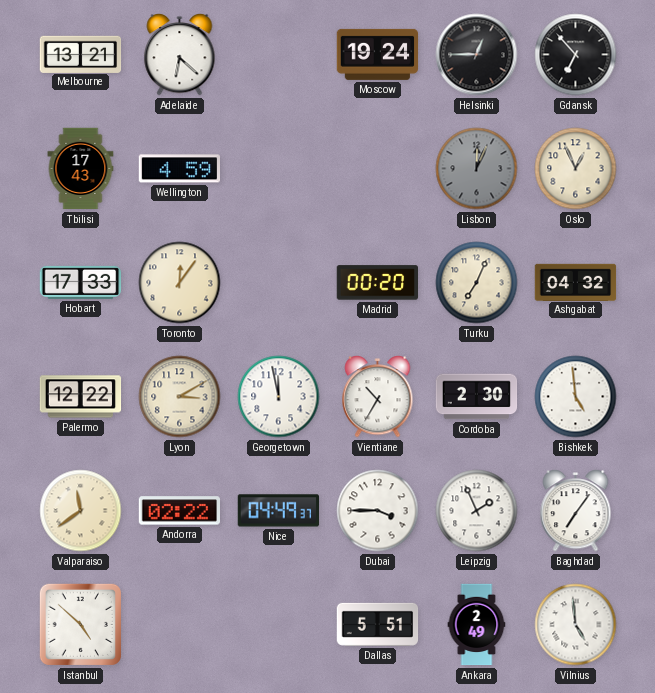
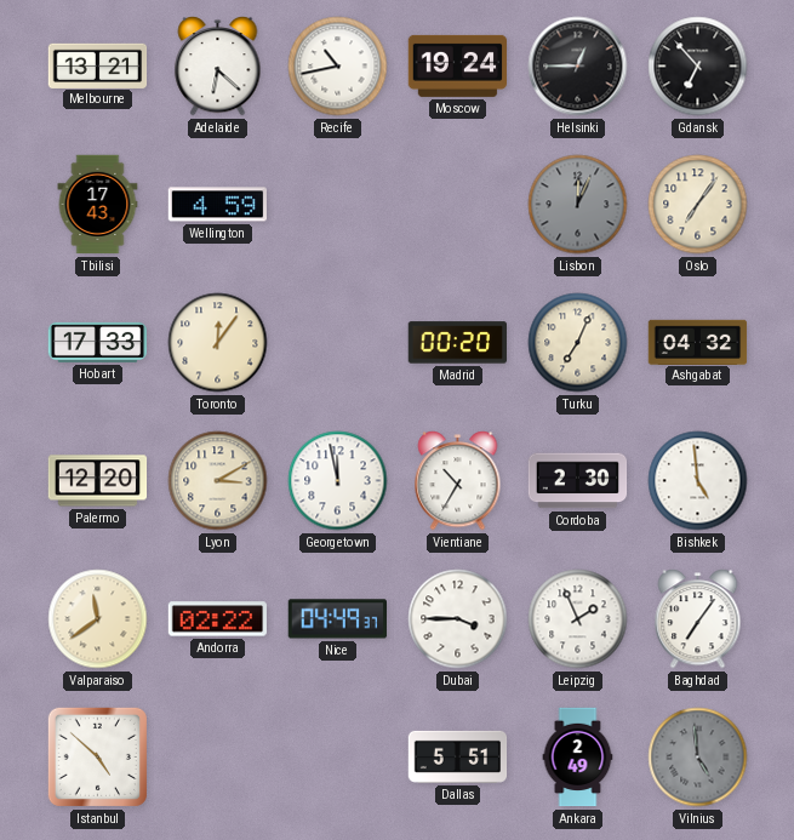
Recife: none -> 10:43 (338, 67)
Oslo: 12:56 -> 7:06 (698, 205)
Palermo: 12:22 -> 12:20 (98, 481)
Vilnius dial: white -> grey (698, 758)
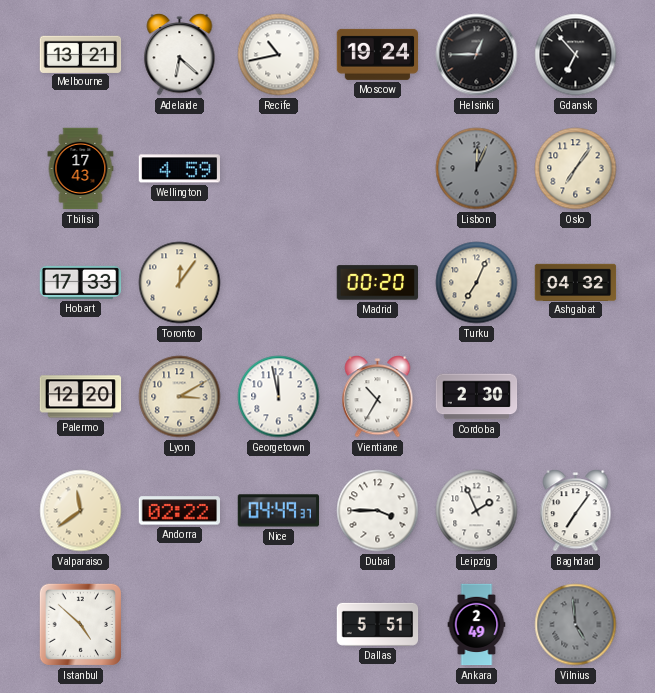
Bishkek: 4:59 -> none (698, 481)
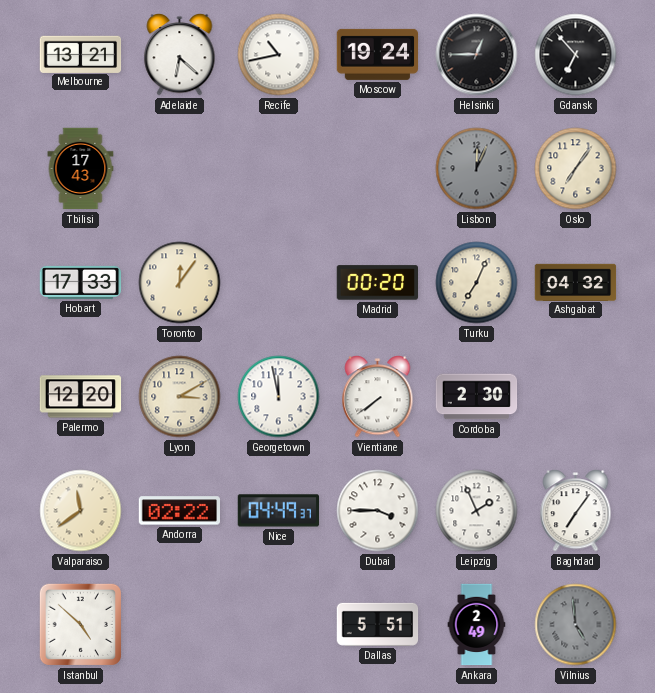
Wellington: 4:59 -> none (179, 169)
Vientiane: 10:35 -> 7:39 (378, 397)
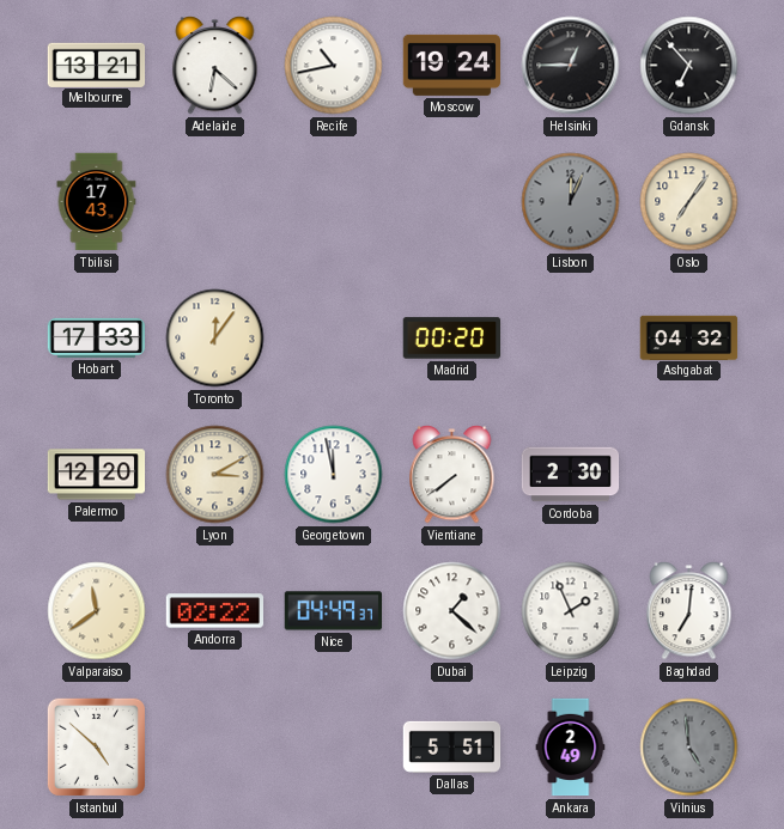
Turku: 7:04 -> none (477, 283)
Dubai: 3:45 -> 1:22 (452, 611)
Baghdad: 7:06 -> 7:01 (689, 611)
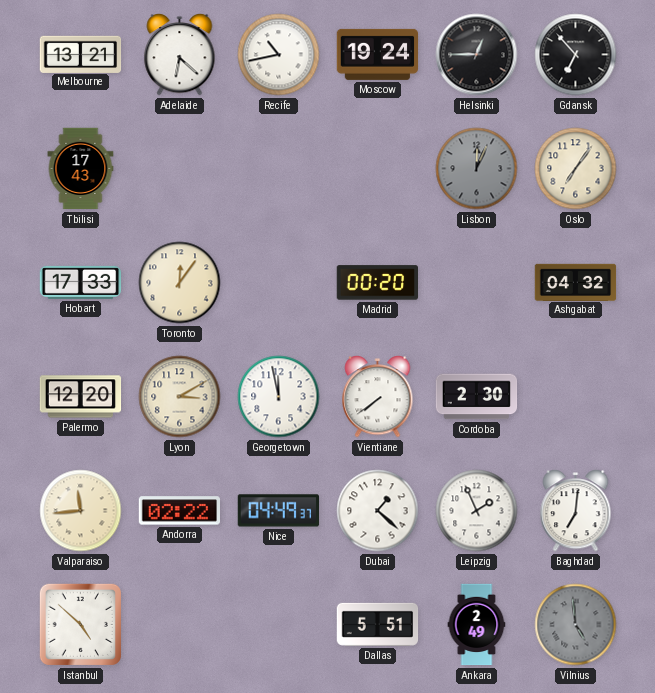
Valparaiso: 11:39 -> 11:44 (81, 511)
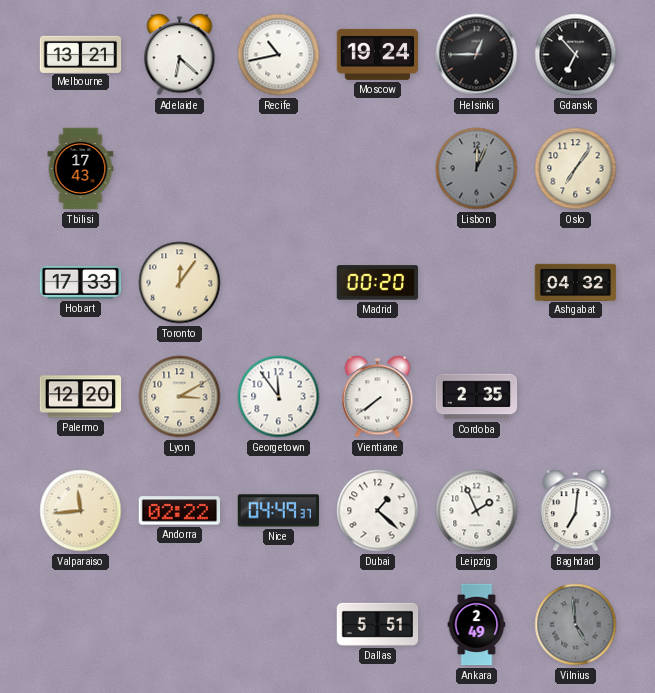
Georgetown: 11:58 -> 11:54 (279, 397)
Cordoba: 2:30 -> 2:35 (477, 397)
Istanbul: 4:52 -> none (80, 624)
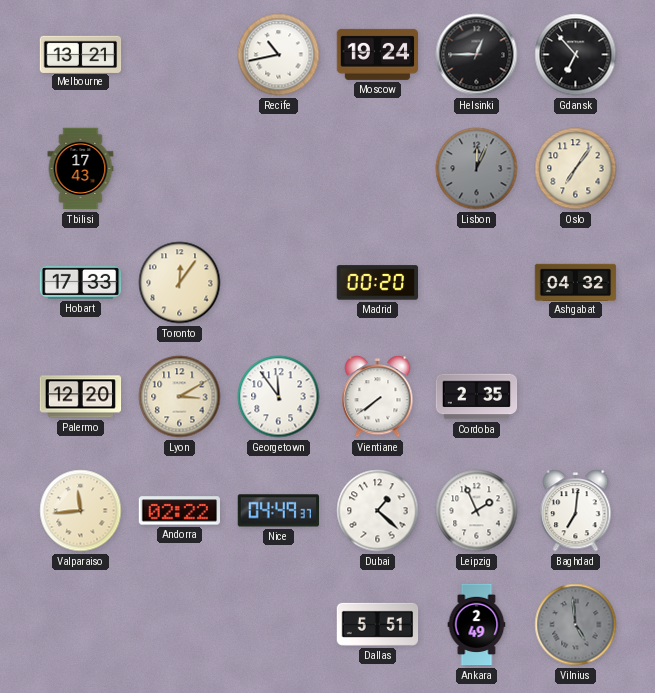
Adelaide: 6:22 -> none (180, 55)
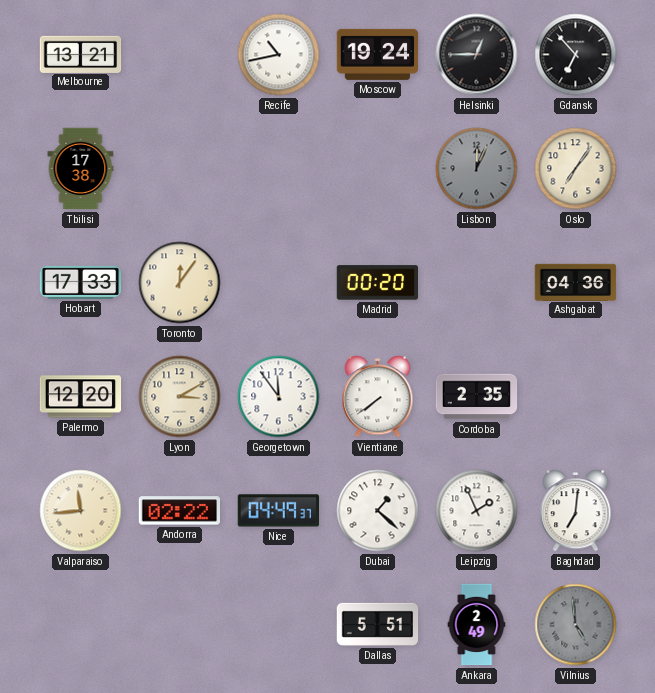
Tbilisi: 17:43 -> 17:38 (81, 169)
Ashgabat: 04:32 -> 04:36 (576, 282)
